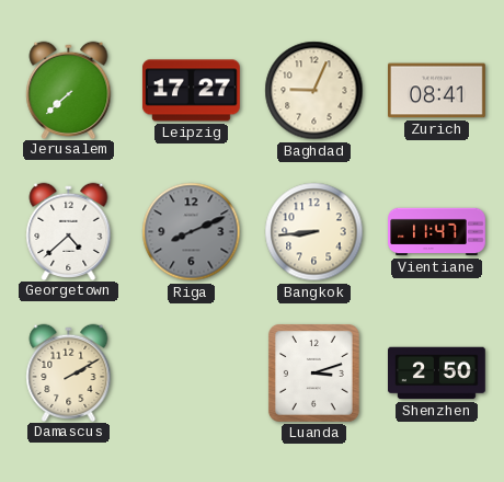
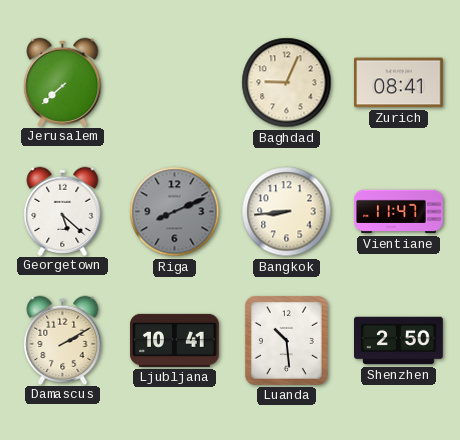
Leipzig: 17:27 -> none (191, 91)
Georgetown: 4:38 -> 5:22 (63, 211)
Ljubljana: none -> 10:41 (175, 340)
Luanda: 3:12 -> 10:29 (286, 340)
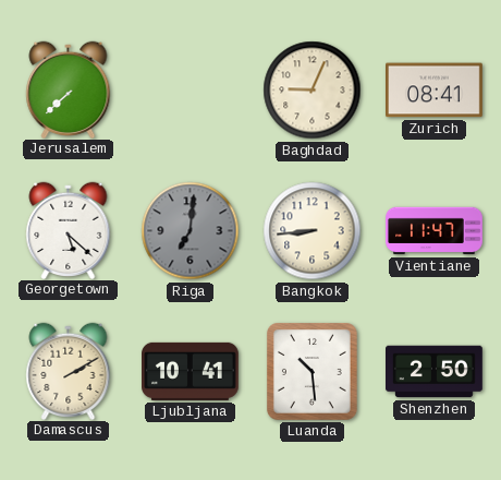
Riga: 8:11 -> 7:01 (191, 231)
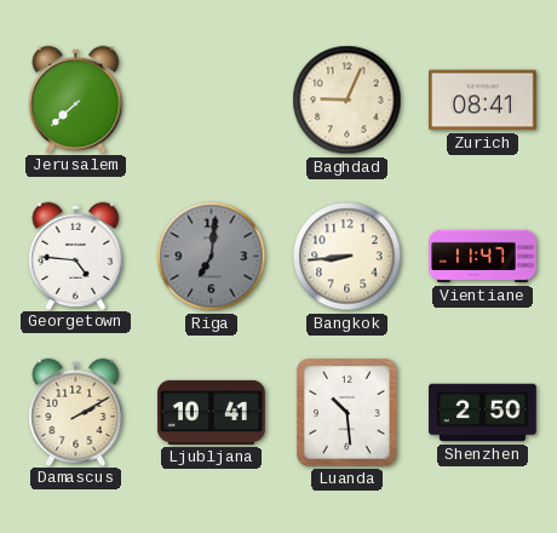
Georgetown: 5:22 -> 4:46 (76, 256)
